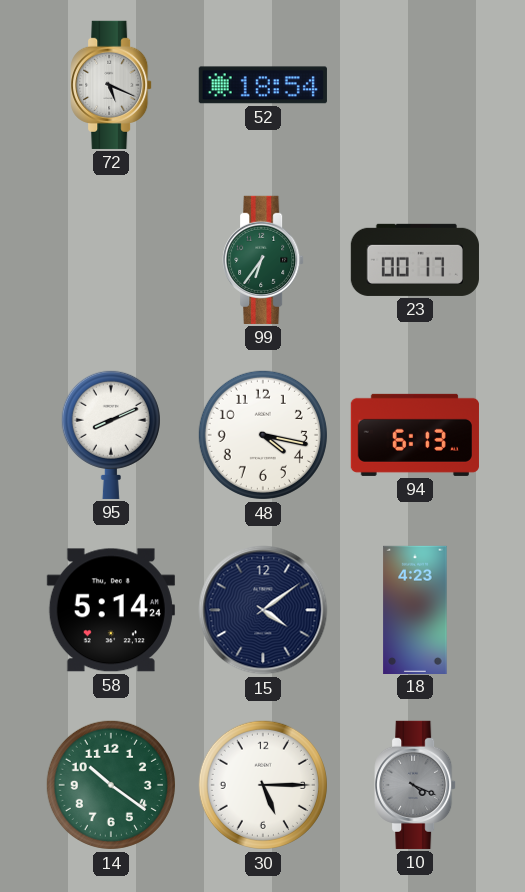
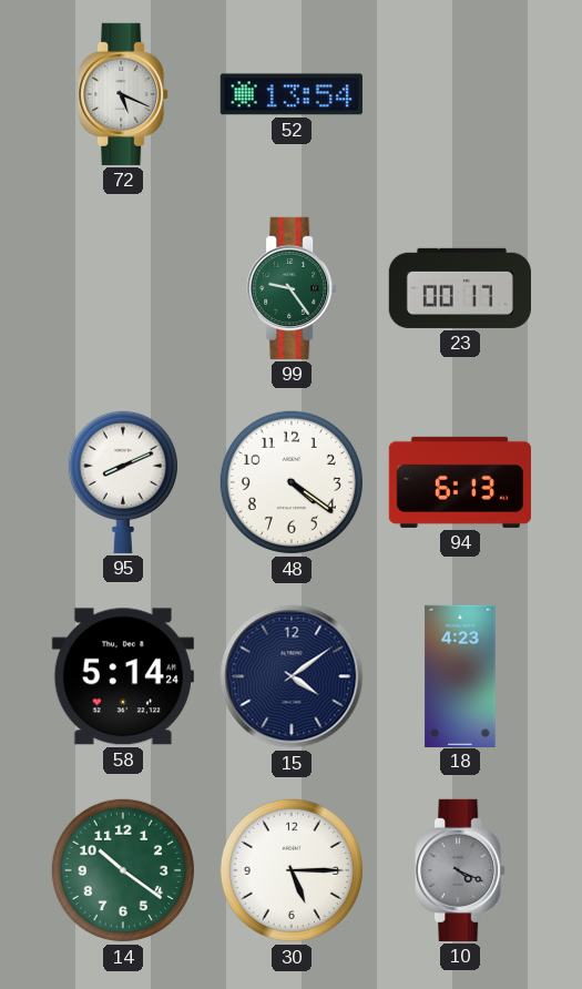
52: 18:54 -> 13:54 (292, 94)
99: 6:36 -> 9:24 (292, 288)
48: 4:17 -> 4:21 (292, 482)
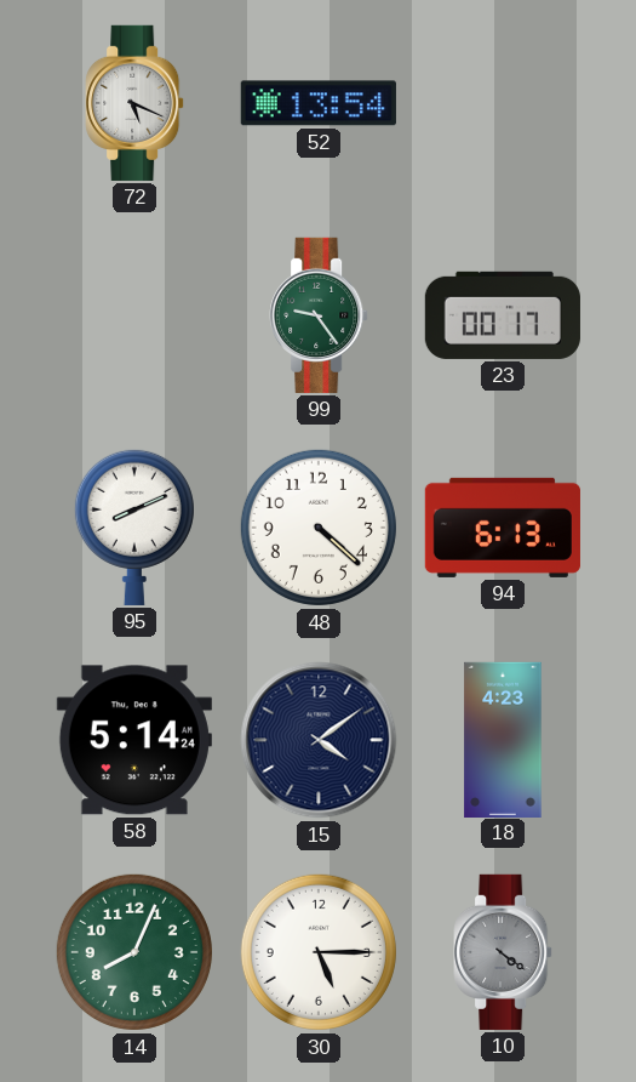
48: 4:21 -> 4:22 (319, 528)
14: 10:21 -> 8:04 (134, 952)
10: 4:19 -> 4:21 (503, 952)
